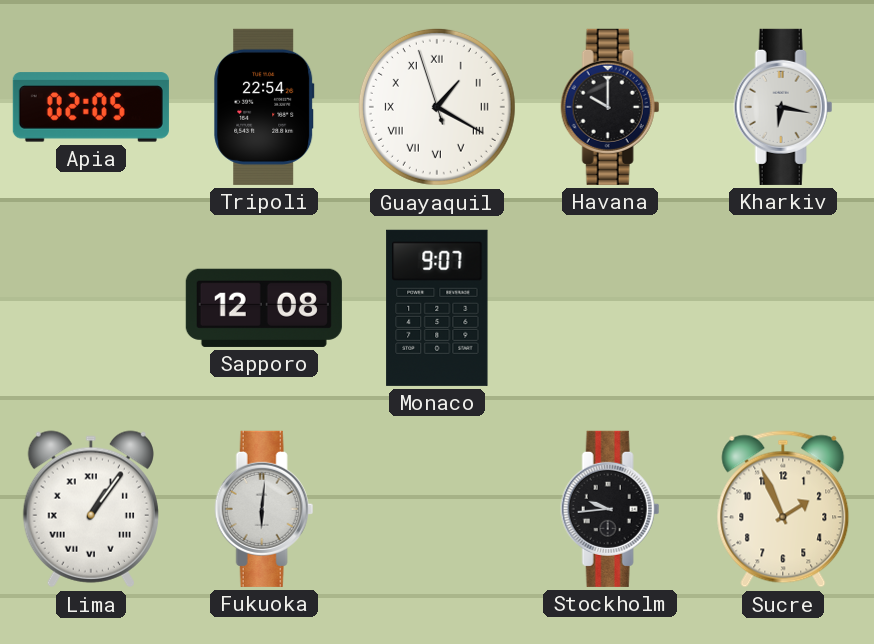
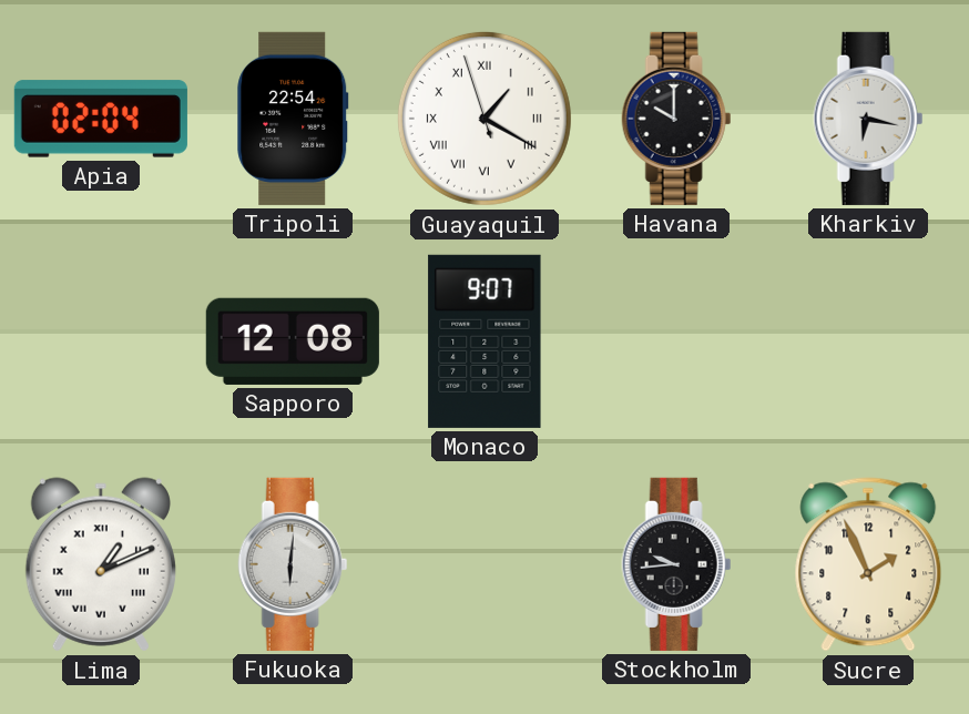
Apia: 02:05 -> 02:04 (101, 119)
Lima: 1:06 -> 1:11 (101, 564)
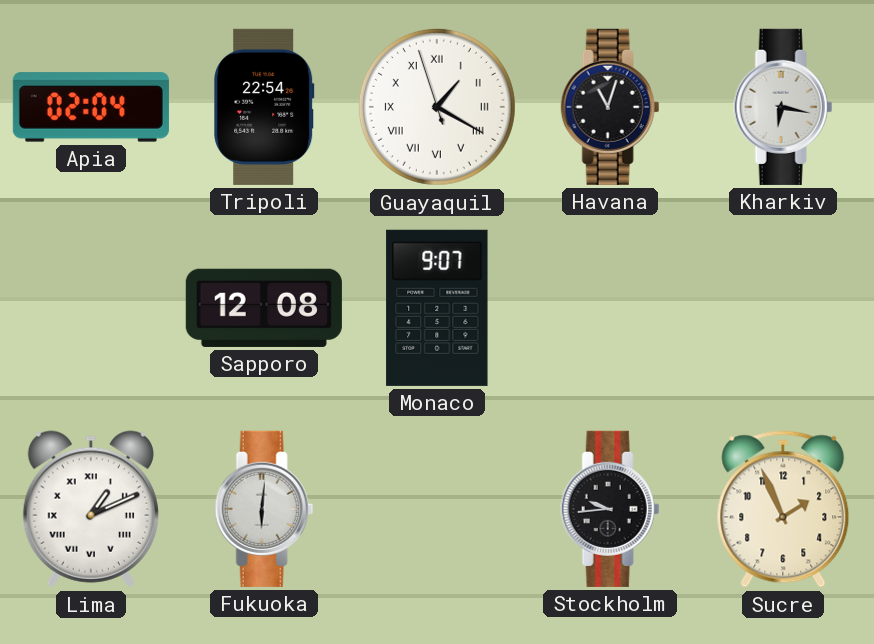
Havana: 10:00 -> 11:03 (610, 107)
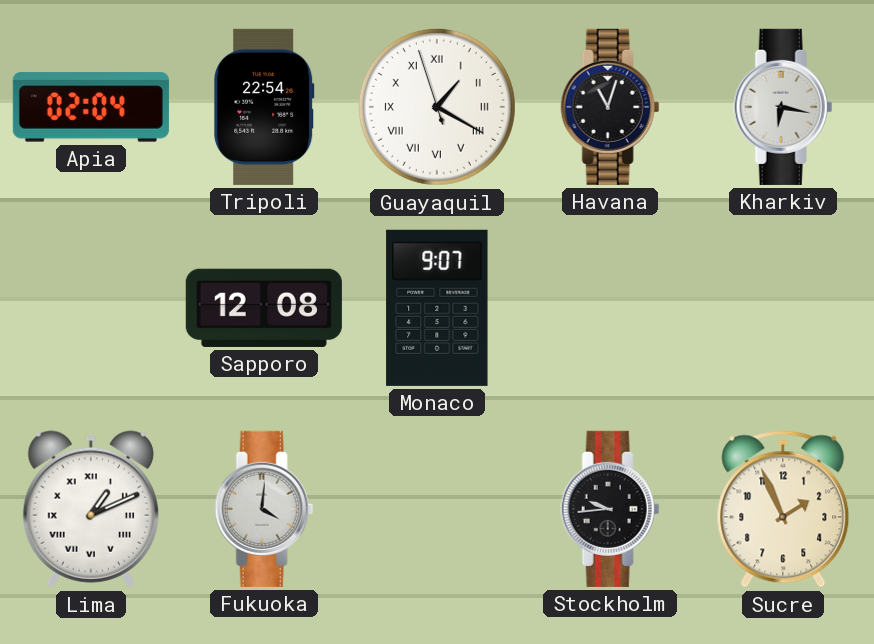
Fukuoka: 6:01 -> 4:01 (264, 509)
